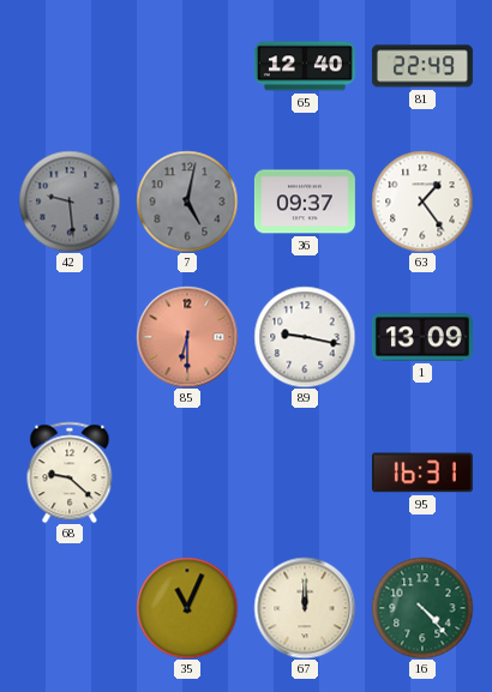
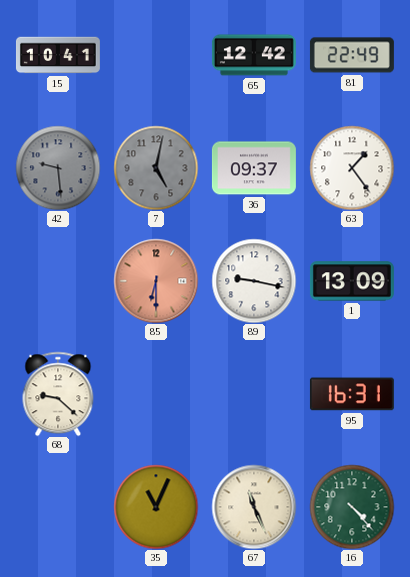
15: none -> 10:41 (58, 55)
65: 12:40 -> 12:42 (254, 55)
67: 12:00 -> 11:26 (254, 507)
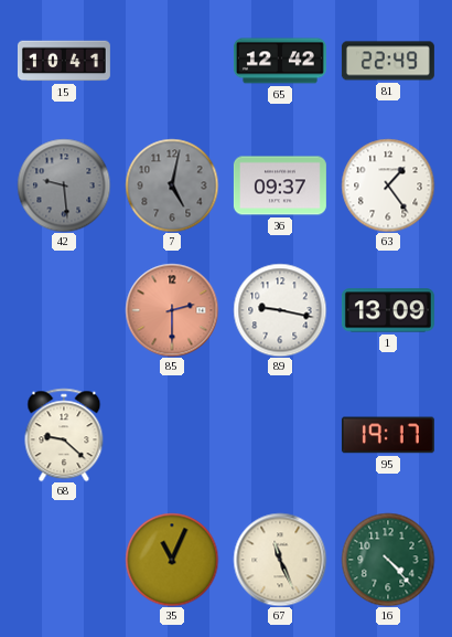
85: 6:30 -> 2:30 (172, 310)
95: 16:31 -> 19:17 (388, 435)
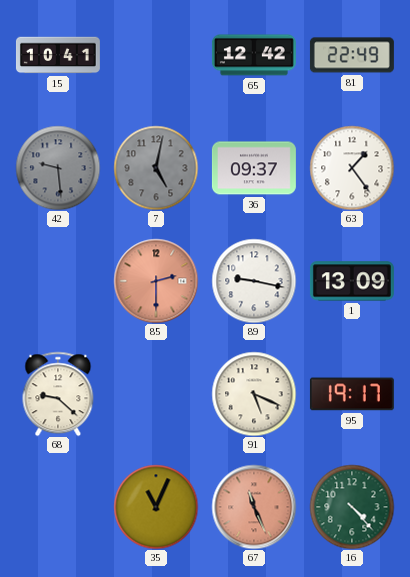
91: none -> 5:19 (254, 394)
67 dial: cream -> salmon (254, 507)
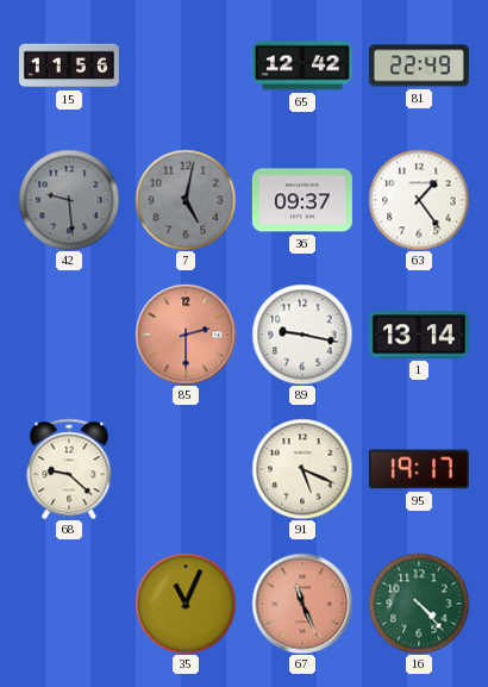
15: 10:41 -> 11:56 (69, 65)
1: 13:09 -> 13:14 (419, 335)
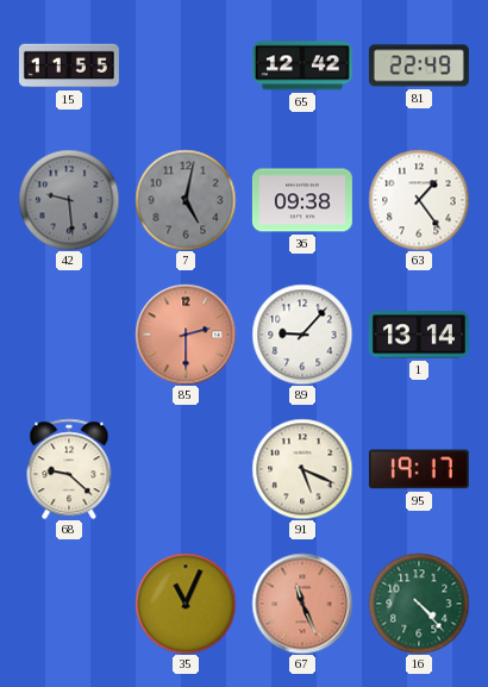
15: 11:56 -> 11:55 (69, 65)
36: 09:37 -> 09:38 (302, 200)
89: 9:17 -> 9:07 (302, 335)
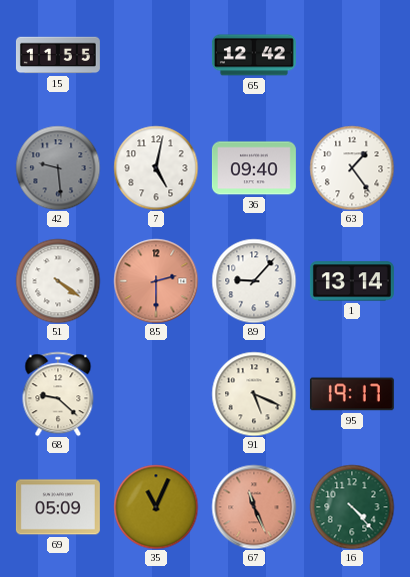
81: 22:49 -> none (419, 65)
7 dial: grey -> white (156, 168)
36: 09:38 -> 09:40 (254, 168)
51: none -> 4:21 (58, 281)
69: none -> 05:09 (58, 507)
